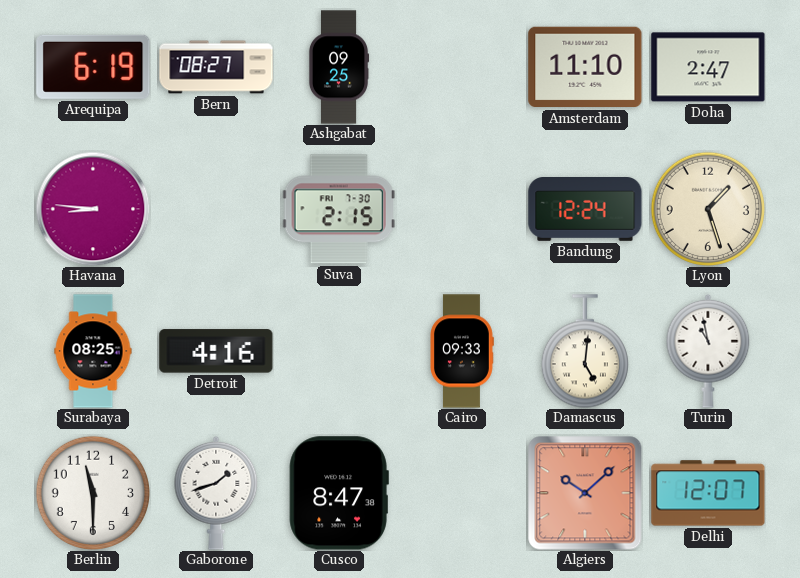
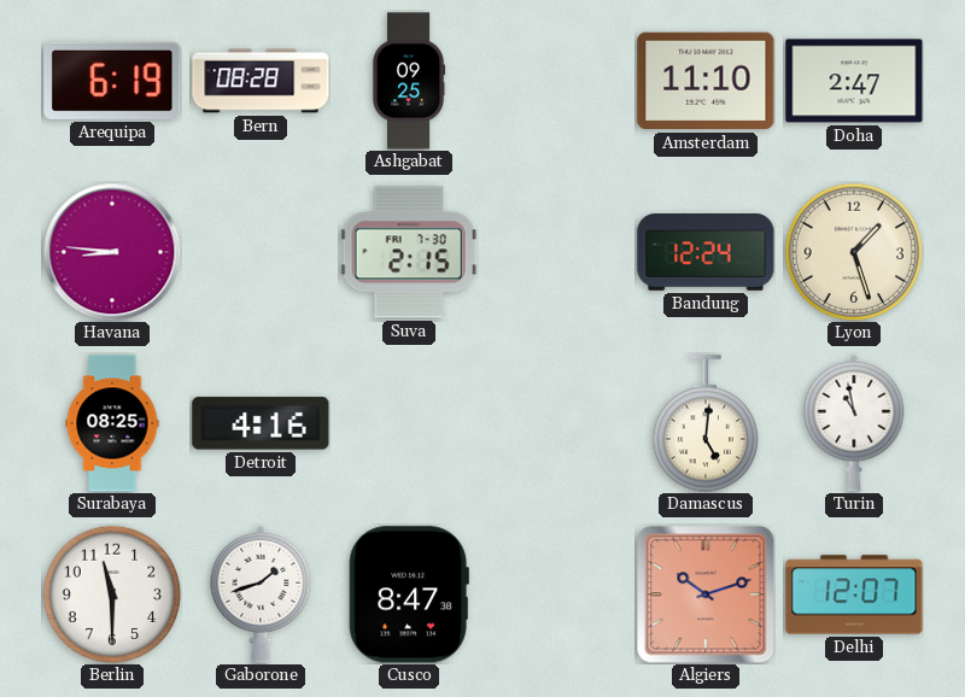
Bern: 08:27 -> 08:28 (261, 81)
Cairo: 09:33 -> none (462, 351)
Algiers: 10:08 -> 10:12 (706, 594)
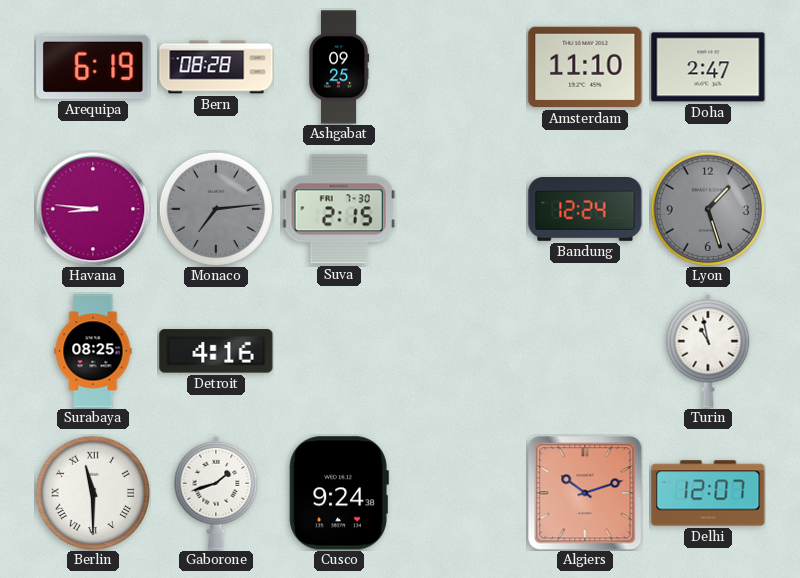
Monaco: none -> 7:14 (215, 208)
Lyon dial: cream -> grey (707, 208)
Damascus: 5:01 -> none (706, 423)
Berlin numerals: Arabic -> Roman (92, 492)
Cusco: 8:47 -> 9:24 (339, 493)
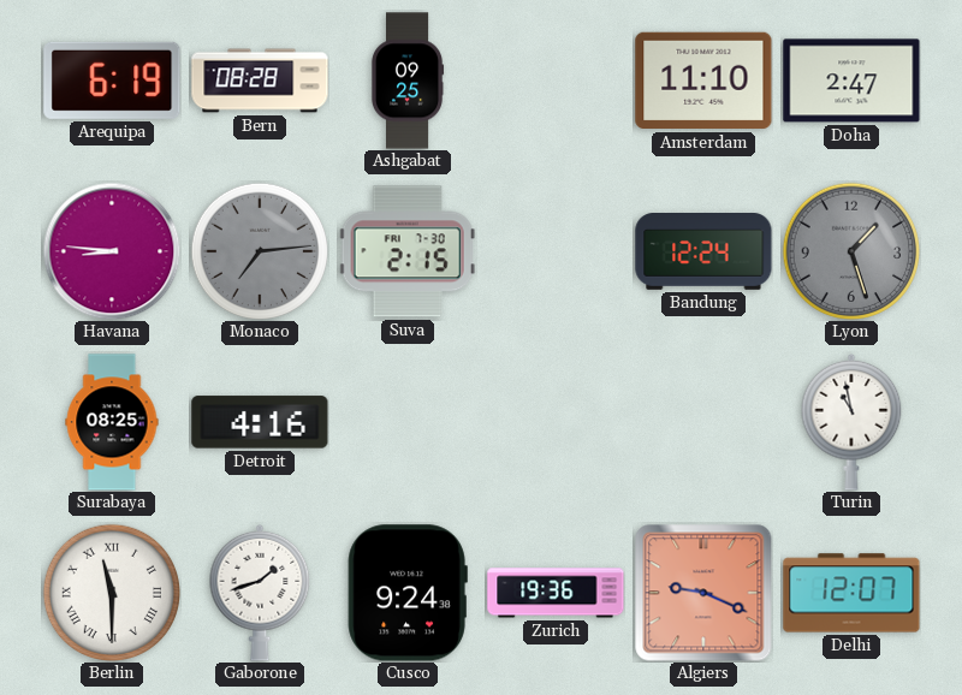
Zurich: none -> 19:36 (556, 593)
Algiers: 10:12 -> 9:19 (703, 593)
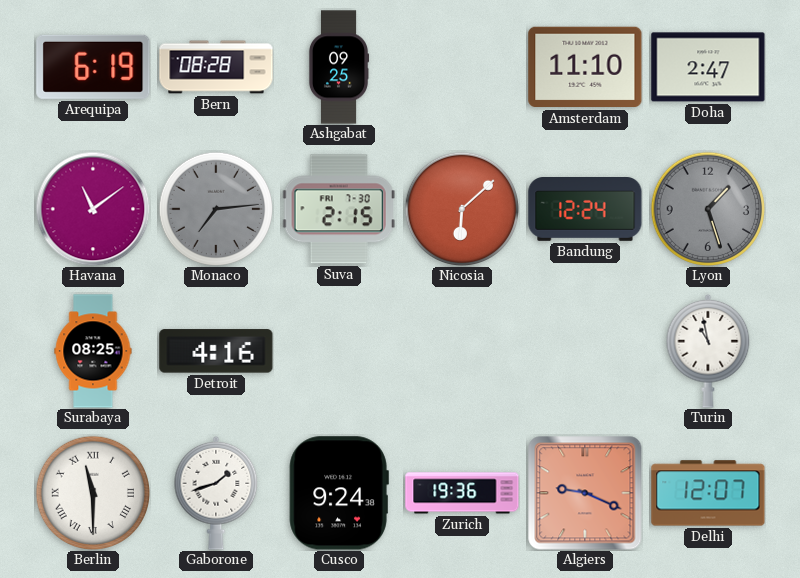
Havana: 8:46 -> 11:09 (93, 209)
Nicosia: none -> 6:08 (461, 208)
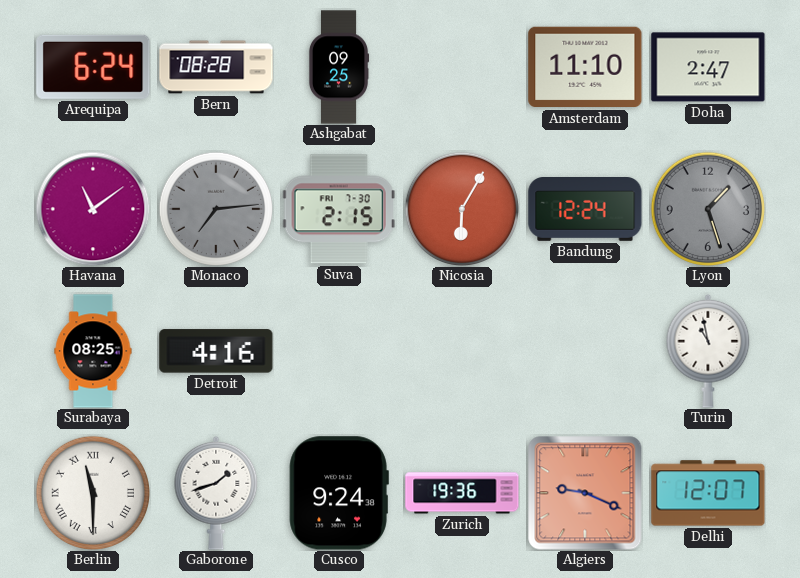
Arequipa: 6:19 -> 6:24 (93, 67)
Nicosia: 6:08 -> 6:05 (461, 208)
